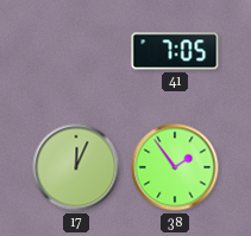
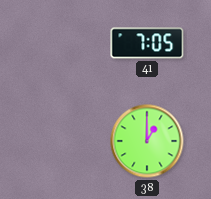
17: 12:04 -> none (76, 167)
38: 1:54 -> 1:00 (147, 141)
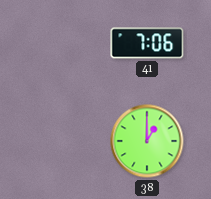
41: 7:05 -> 7:06 (147, 43)
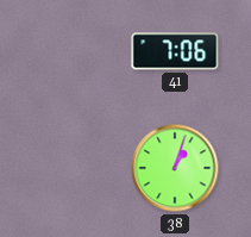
38: 1:00 -> 1:03 (175, 168)
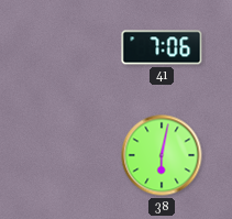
38: 1:03 -> 6:02 (162, 155)
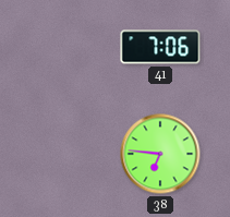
38: 6:02 -> 6:46 (160, 154)
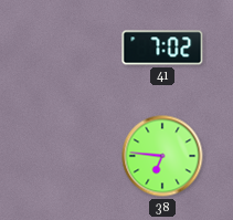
41: 7:06 -> 7:02 (162, 48)
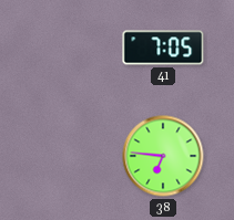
41: 7:02 -> 7:05 (163, 48)
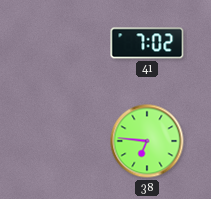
41: 7:05 -> 7:02 (147, 43)
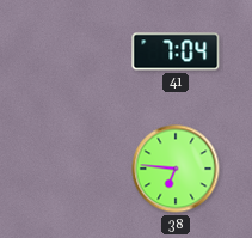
41: 7:02 -> 7:04 (176, 51)
